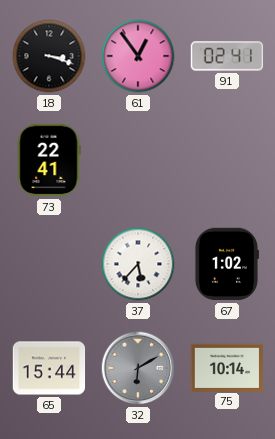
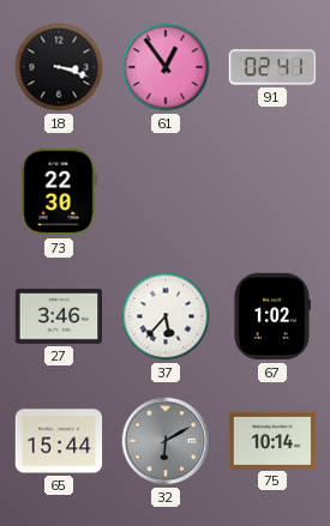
73: 22:41 -> 22:30 (59, 192)
27: none -> 3:46 (59, 318)
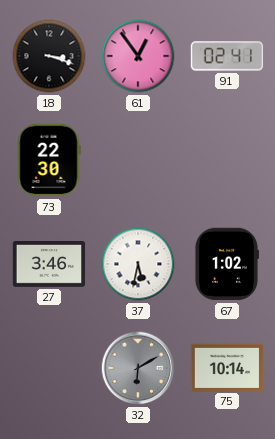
37: 5:37 -> 5:32 (138, 264)
65: 15:44 -> none (59, 441)
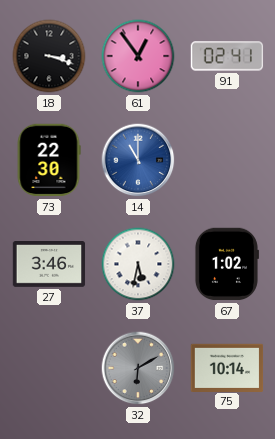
14: none -> 11:00 (138, 160)
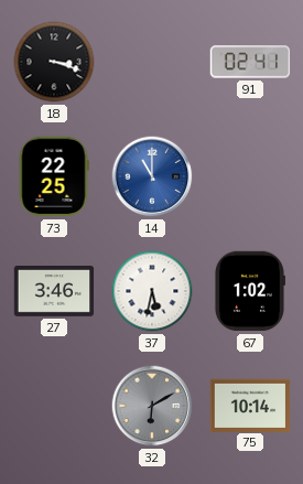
61: 12:54 -> none (138, 56)
73: 22:30 -> 22:25 (54, 176)
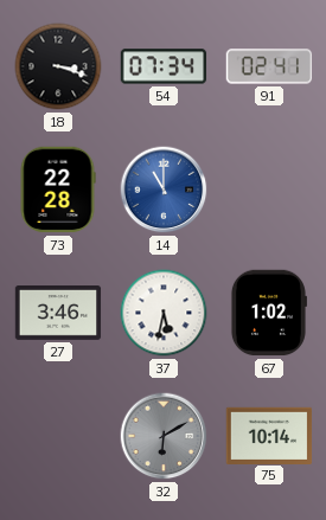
54: none -> 07:34 (164, 66)
73: 22:25 -> 22:28 (58, 190)
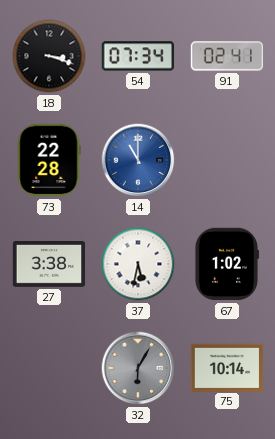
27: 3:46 -> 3:38 (49, 265)
32: 6:10 -> 6:05 (138, 368)
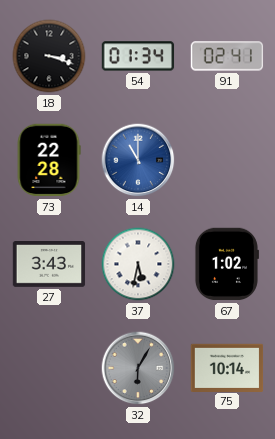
54: 07:34 -> 01:34 (138, 56)
27: 3:38 -> 3:43 (49, 265)
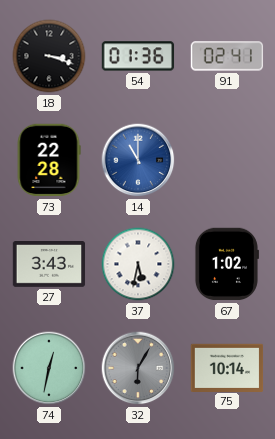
54: 01:34 -> 01:36 (138, 56)
74: none -> 12:32 (49, 368)
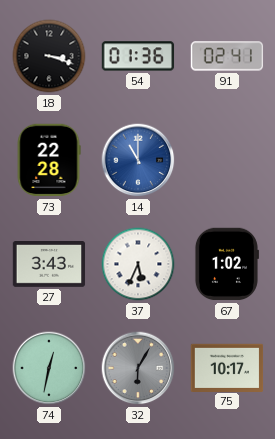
37: 5:32 -> 5:34 (138, 264)
75: 10:14 -> 10:17 (227, 367)
